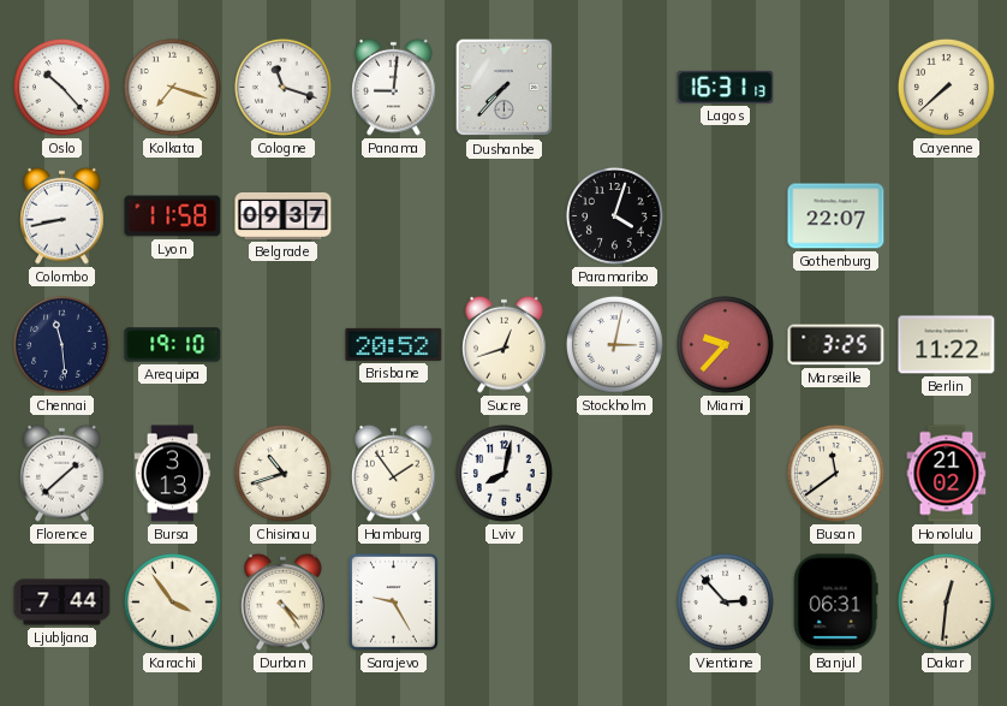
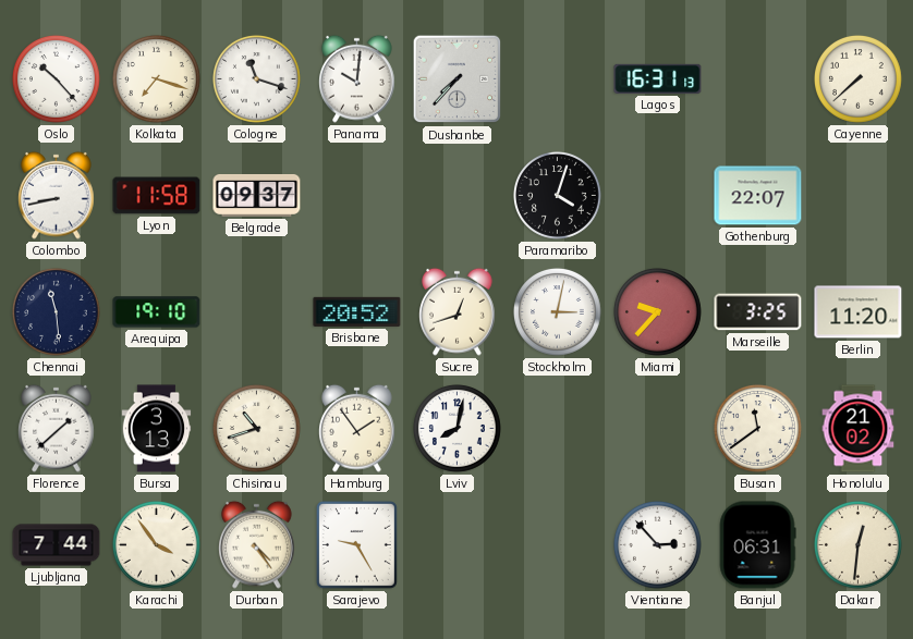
Panama: 9:01 -> 10:01 (357, 78)
Berlin: 11:22 -> 11:20 (859, 312)
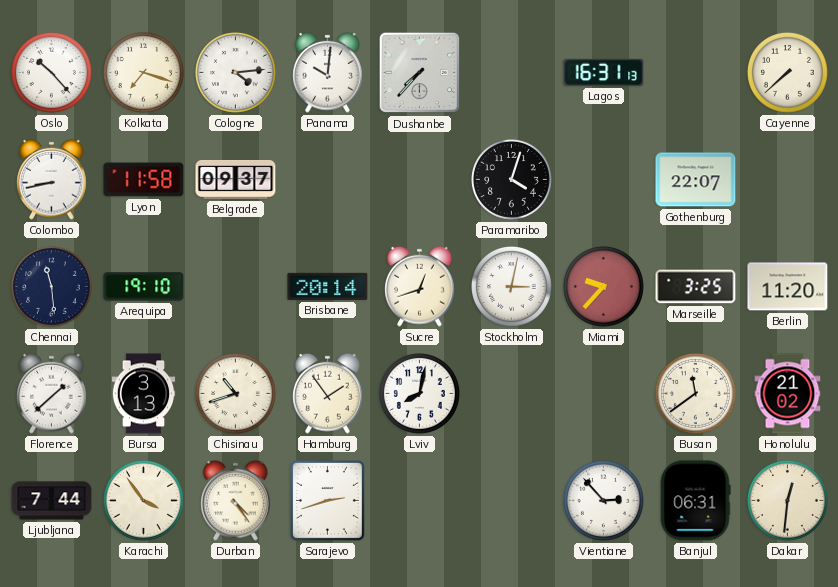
Cologne: 11:18 -> 4:14 (235, 72)
Brisbane: 20:52 -> 20:14 (328, 286)
Sarajevo: 9:25 -> 2:42 (327, 500)
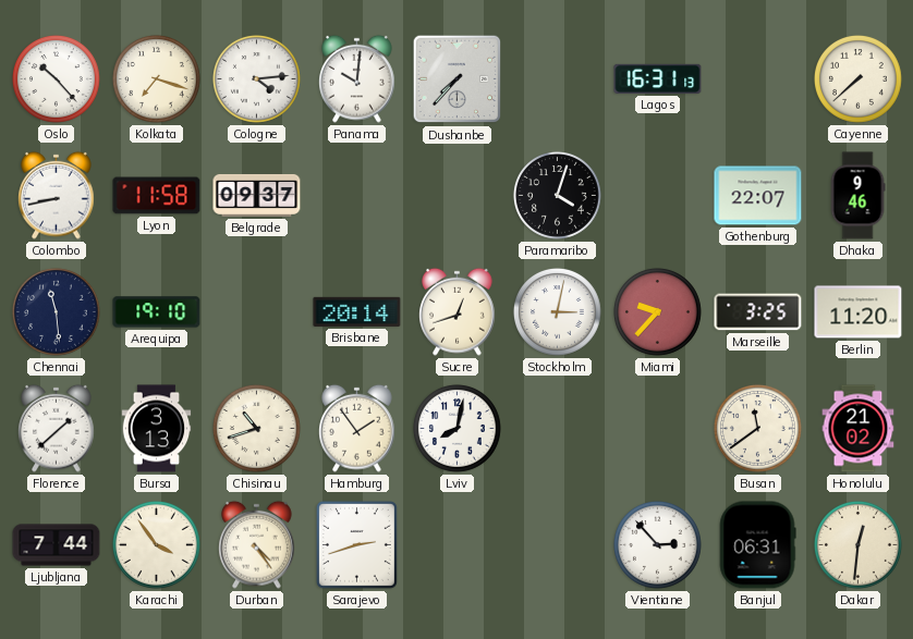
Dhaka: none -> 9:46 (857, 196)
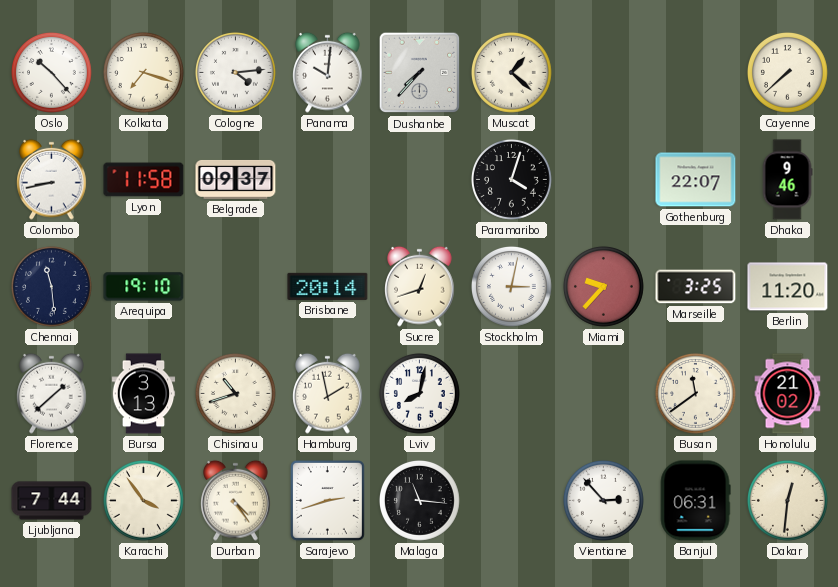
Muscat: none -> 1:22 (511, 72)
Lagos: 16:31 -> none (658, 78)
Hamburg: 1:54 -> 1:58 (328, 393)
Malaga: none -> 11:16 (419, 500)
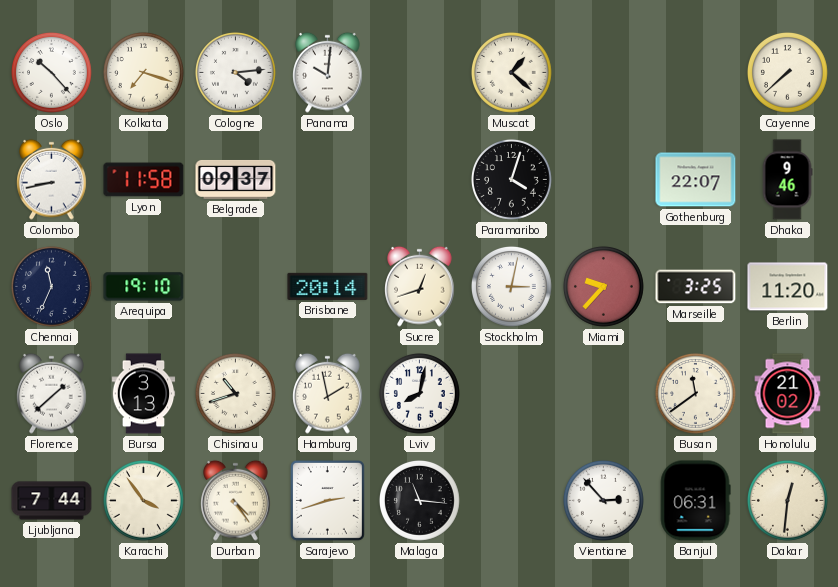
Dushanbe: 7:37 -> none (420, 73)
Chennai: 11:29 -> 11:34 (51, 286)
